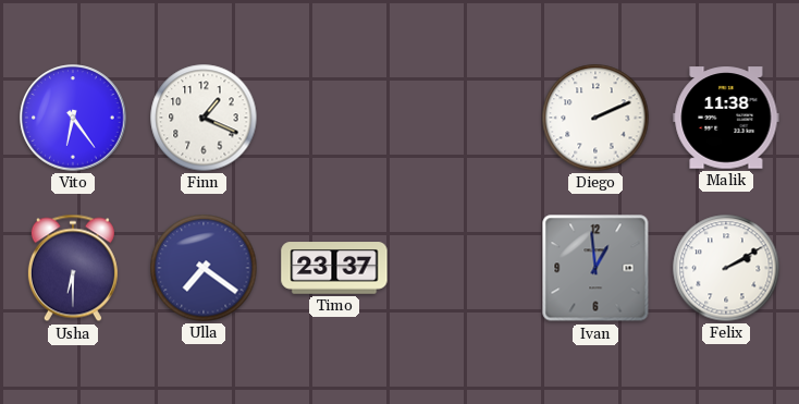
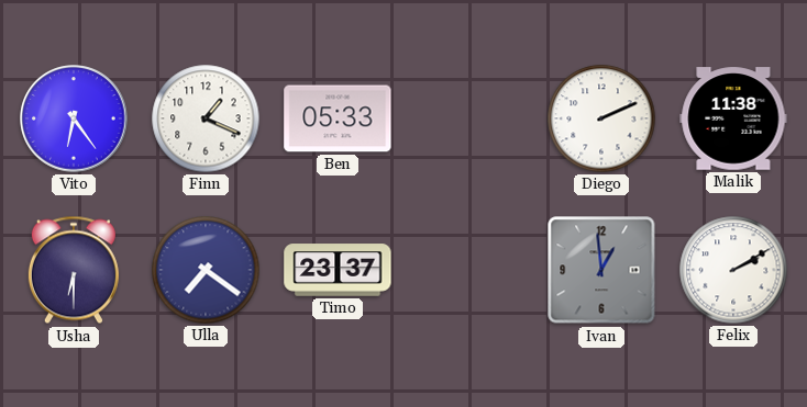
Ben: none -> 05:33 (338, 118)
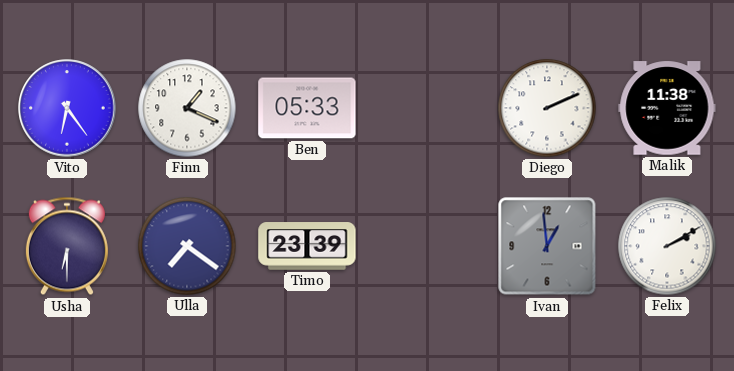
Timo: 23:37 -> 23:39 (307, 246)
